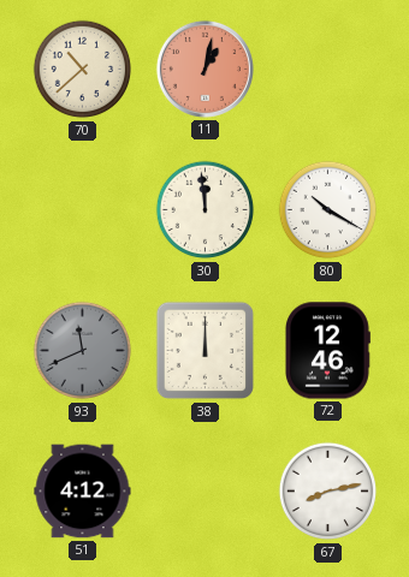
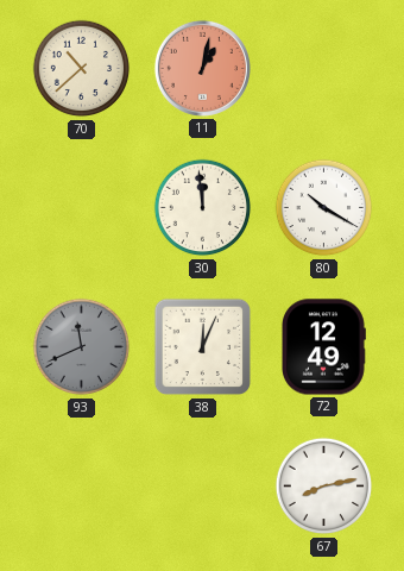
38: 12:00 -> 12:04 (203, 347)
72: 12:46 -> 12:49 (324, 347)
51: 4:12 -> none (83, 492)
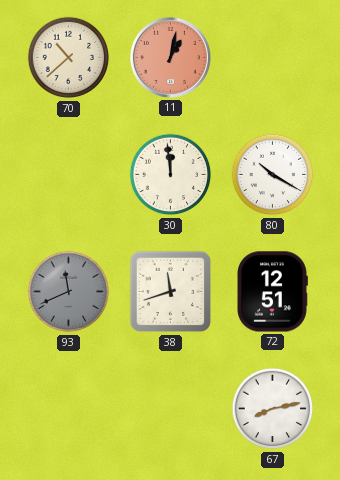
38: 12:04 -> 11:42 (171, 292)
72: 12:49 -> 12:51 (273, 292)
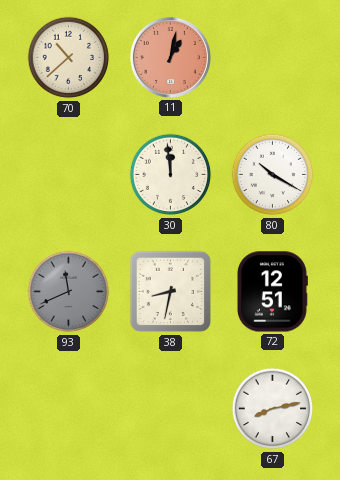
38: 11:42 -> 8:32 (171, 292)
